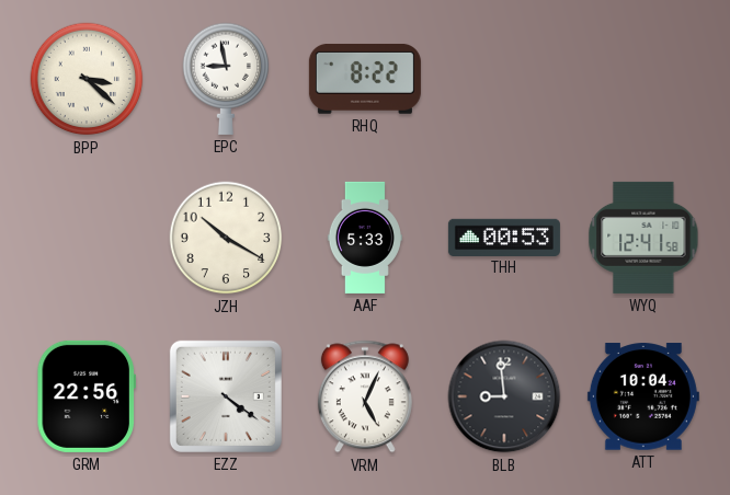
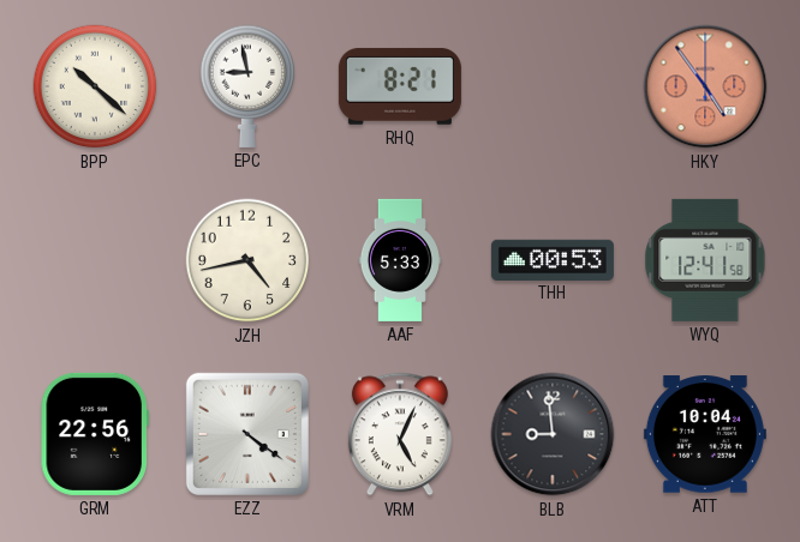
BPP: 3:22 -> 10:22 (95, 86)
RHQ: 8:22 -> 8:21 (400, 86)
HKY: none -> 4:54 (705, 86)
JZH: 10:20 -> 4:43 (247, 260)
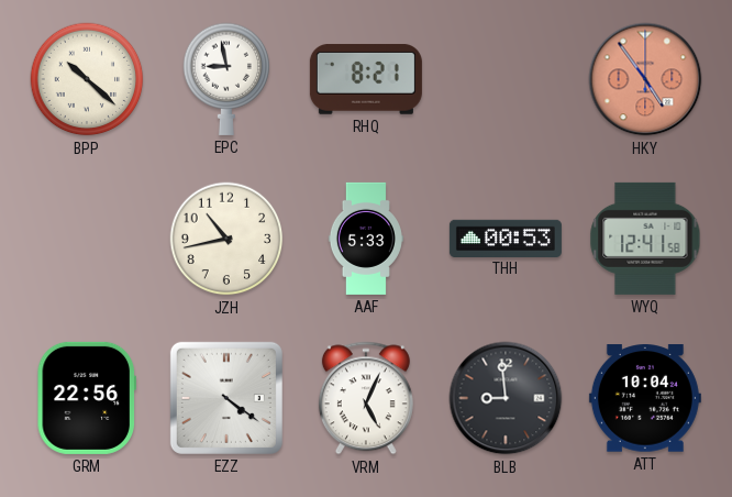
JZH: 4:43 -> 10:43 (226, 239)
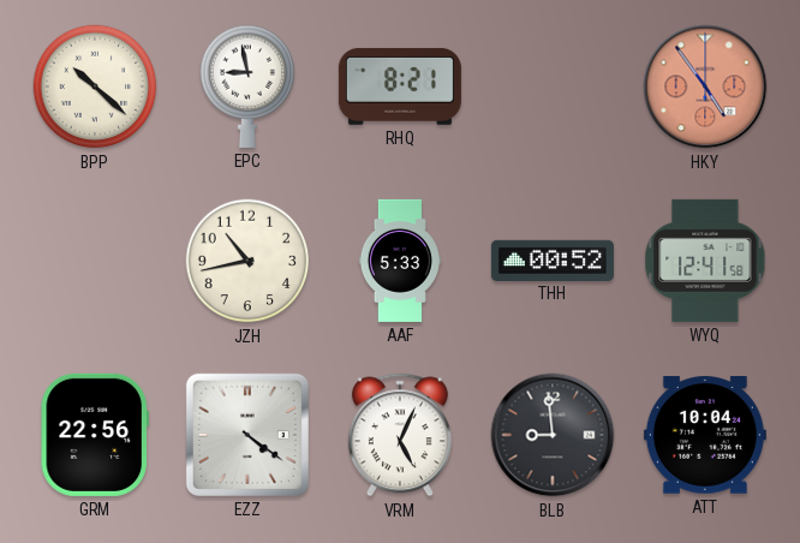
THH: 00:53 -> 00:52 (553, 259)
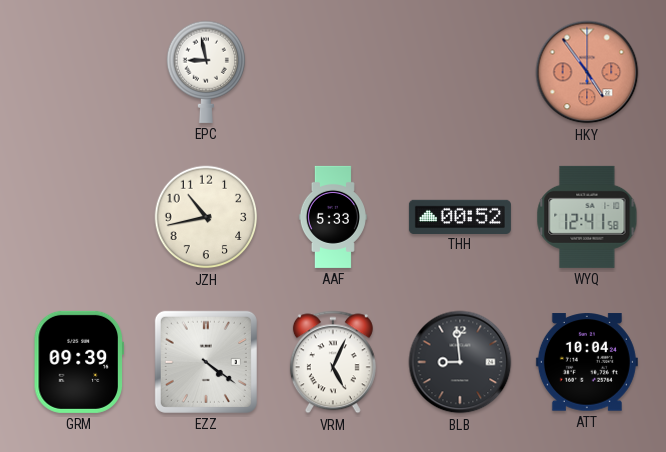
BPP: 10:22 -> none (95, 86)
RHQ: 8:21 -> none (400, 86)
GRM: 22:56 -> 09:39 (79, 362)
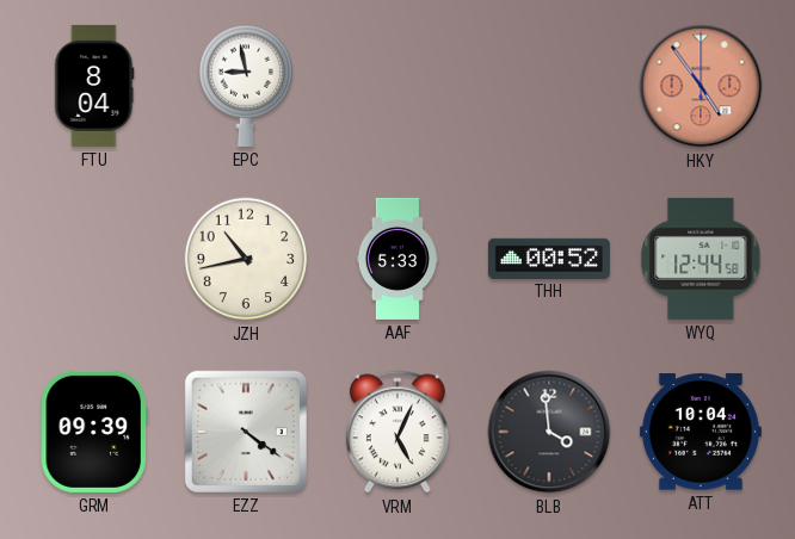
FTU: none -> 8:04 (94, 86)
WYQ: 12:41 -> 12:44 (701, 259)
BLB: 8:59 -> 3:59 (549, 432)
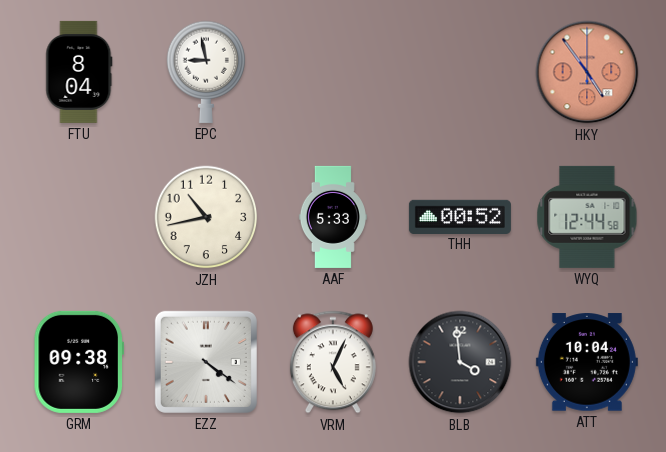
GRM: 09:39 -> 09:38 (79, 362)
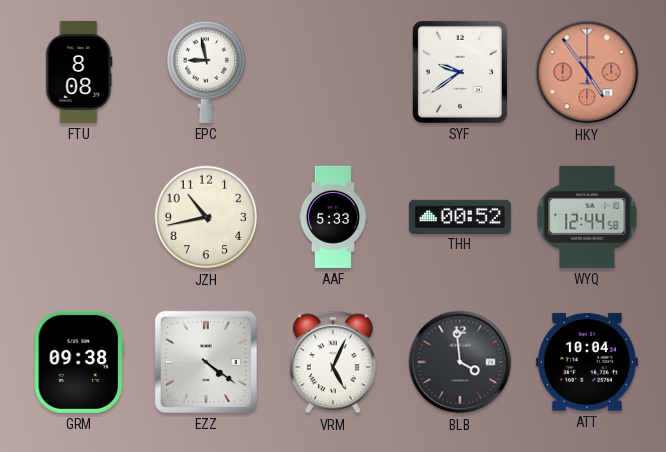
FTU: 8:04 -> 8:08 (79, 72)
SYF: none -> 9:39 (460, 72)
